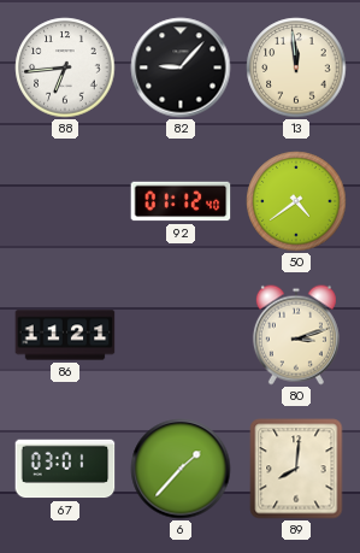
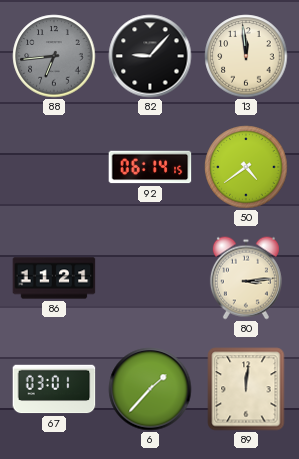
88 dial: white -> grey (54, 56)
92: 01:12 -> 06:14 (150, 167)
80: 3:12 -> 3:14 (246, 278)
89: 8:01 -> 12:01 (246, 389)
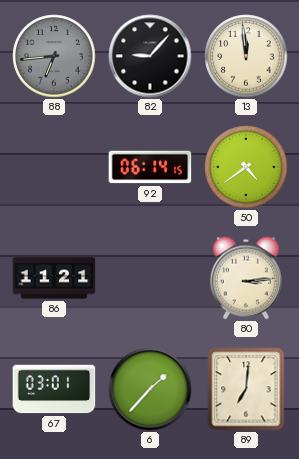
89: 12:01 -> 7:01 (246, 389)
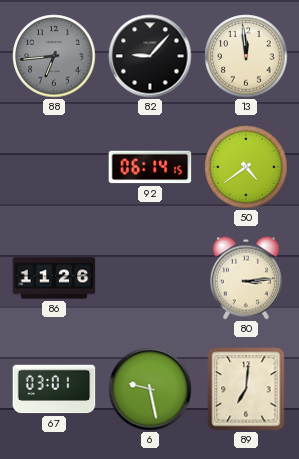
86: 11:21 -> 11:26 (54, 278)
6: 1:37 -> 9:28 (150, 389)
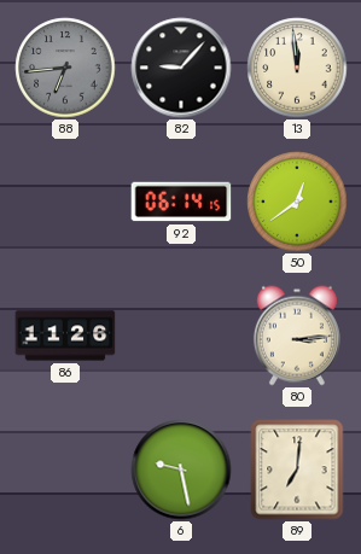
50: 4:39 -> 12:39 (297, 202)
67: 03:01 -> none (54, 389)
